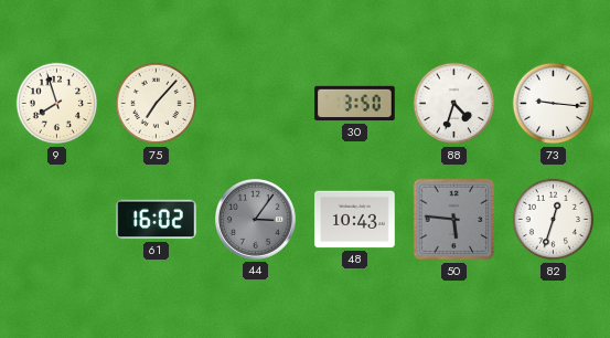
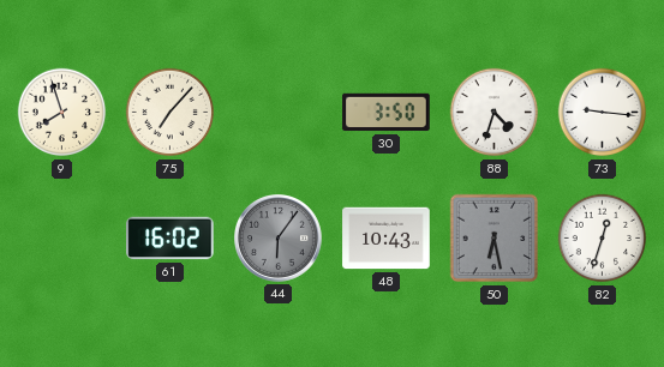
44: 3:06 -> 6:06 (279, 239)
50: 5:46 -> 6:28 (495, 239)
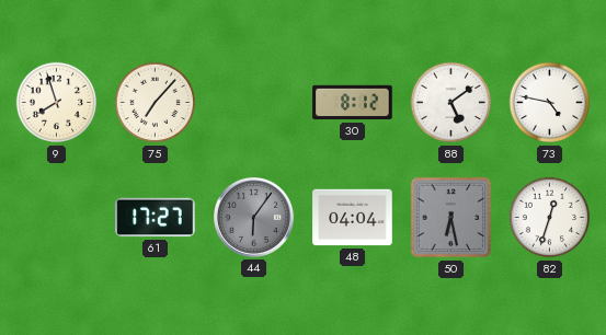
30: 3:50 -> 8:12 (353, 103)
88: 4:33 -> 5:09 (451, 103)
73: 9:16 -> 4:47 (550, 103)
61: 16:02 -> 17:27 (156, 218)
48: 10:43 -> 04:04 (353, 218)
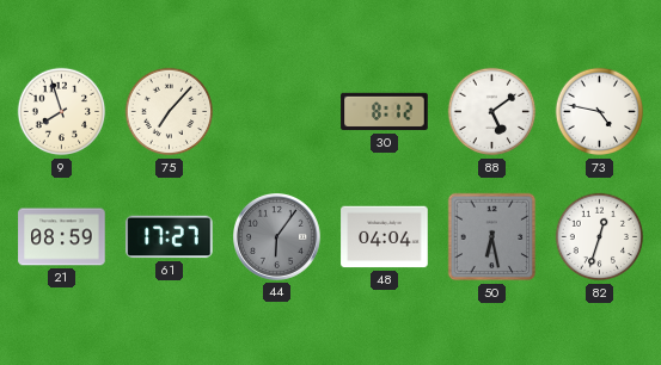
21: none -> 08:59 (62, 237)
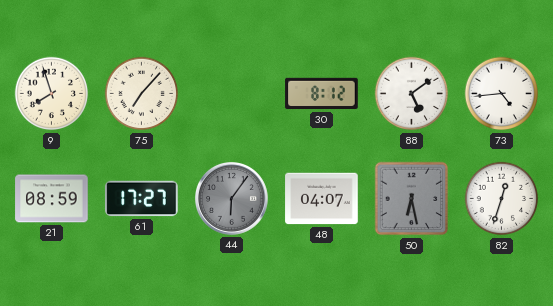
73: 4:47 -> 4:44 (502, 94)
48: 04:04 -> 04:07 (322, 199)
